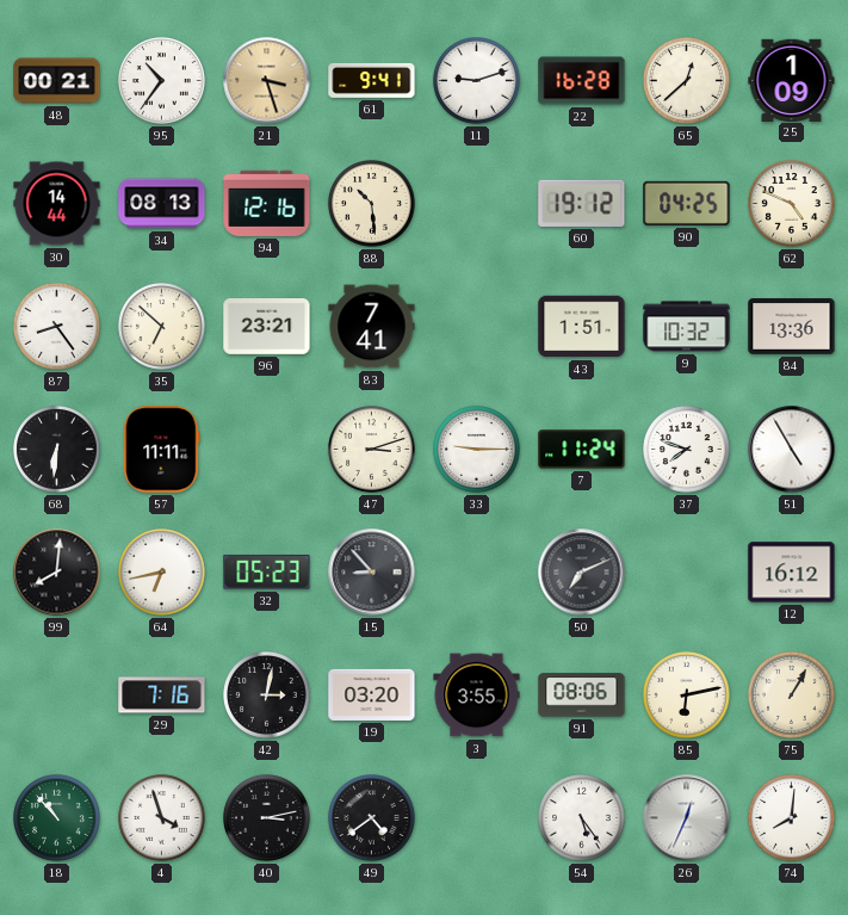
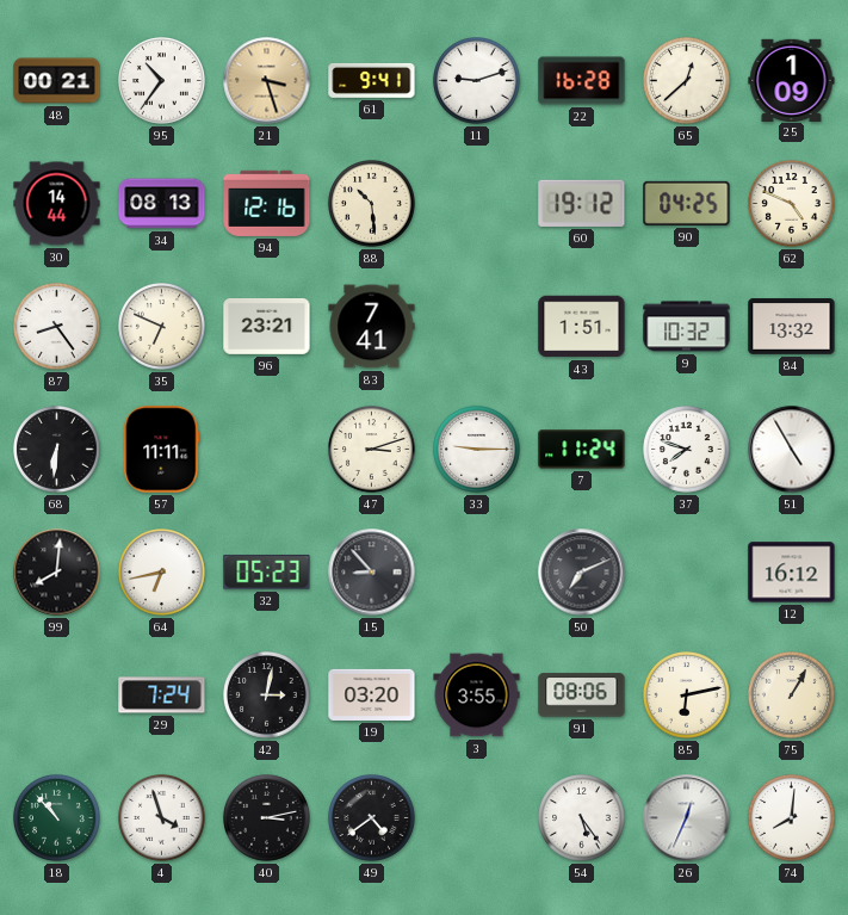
35: 6:52 -> 6:49 (162, 327)
84: 13:36 -> 13:32 (792, 327)
29: 7:16 -> 7:24 (162, 695)
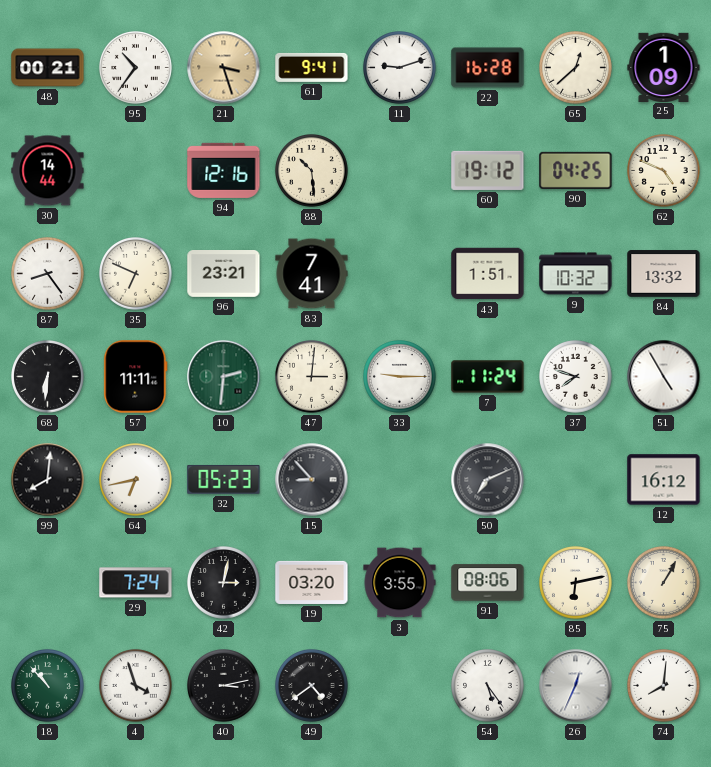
34: 08:13 -> none (162, 204)
10: none -> 2:31 (224, 377)
47: 3:12 -> 3:01 (312, 377)
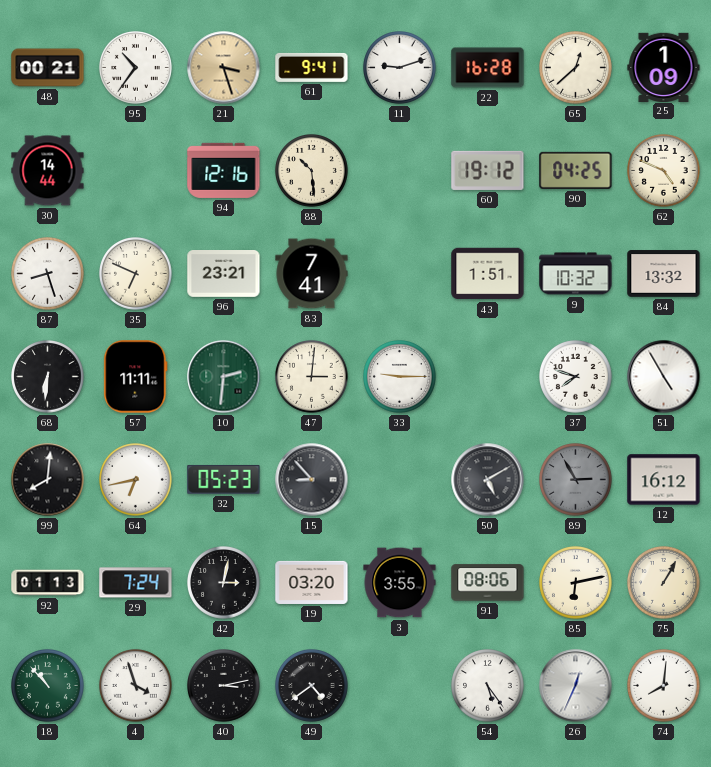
87: 8:24 -> 8:27 (48, 274)
7: 11:24 -> none (488, 377)
50: 7:11 -> 5:10 (488, 480)
89: none -> 2:55 (576, 480)
92: none -> 01:13 (48, 583)
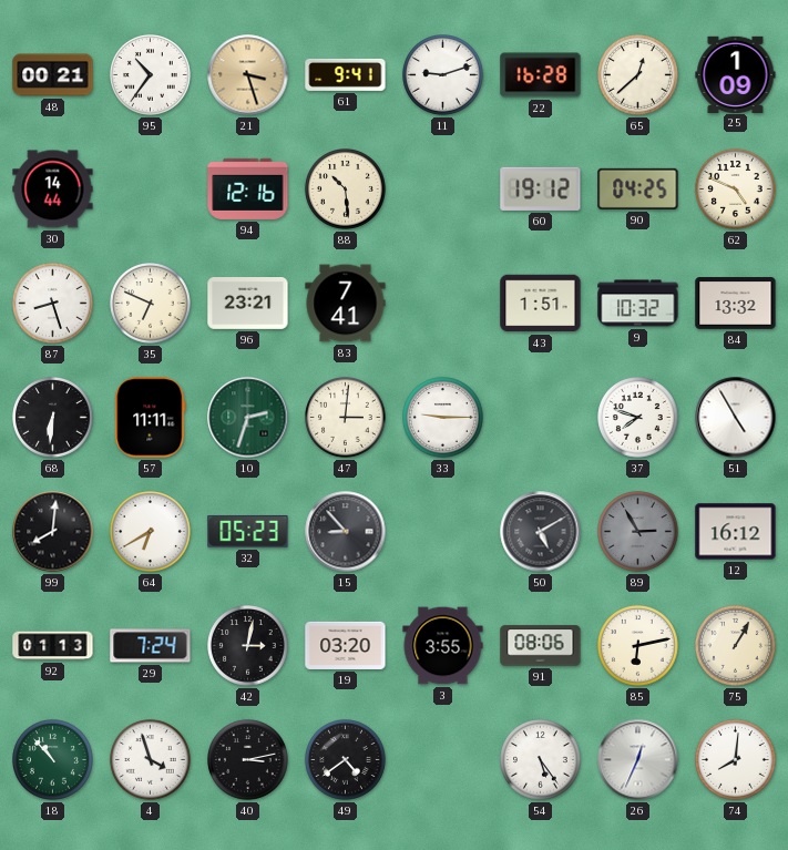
10: 2:31 -> 2:33 (248, 418)
64: 6:43 -> 6:40 (151, 532)
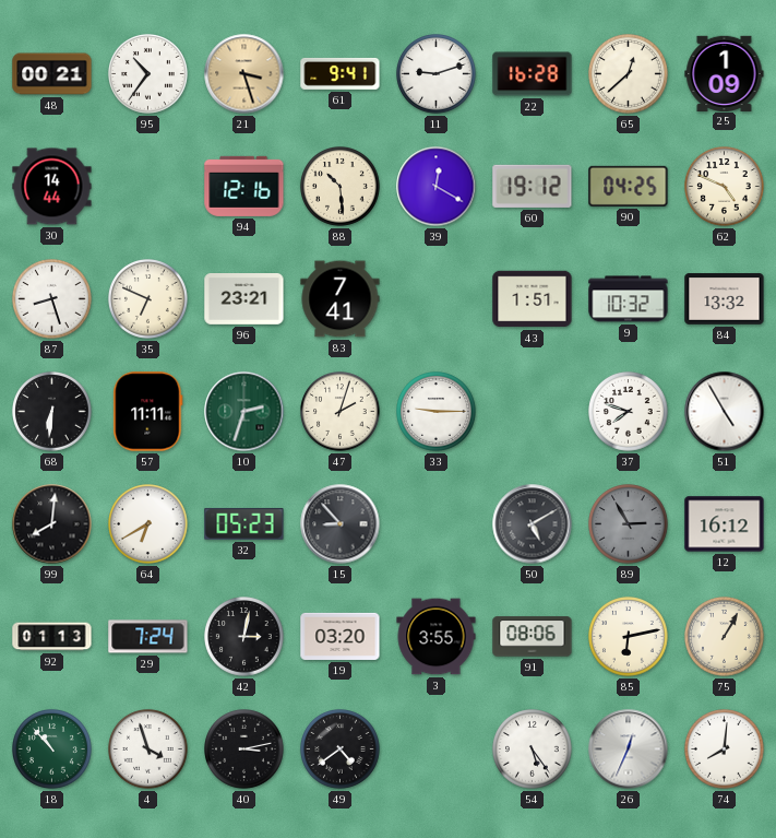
39: none -> 12:20 (437, 187)
47: 3:01 -> 2:03 (341, 412)
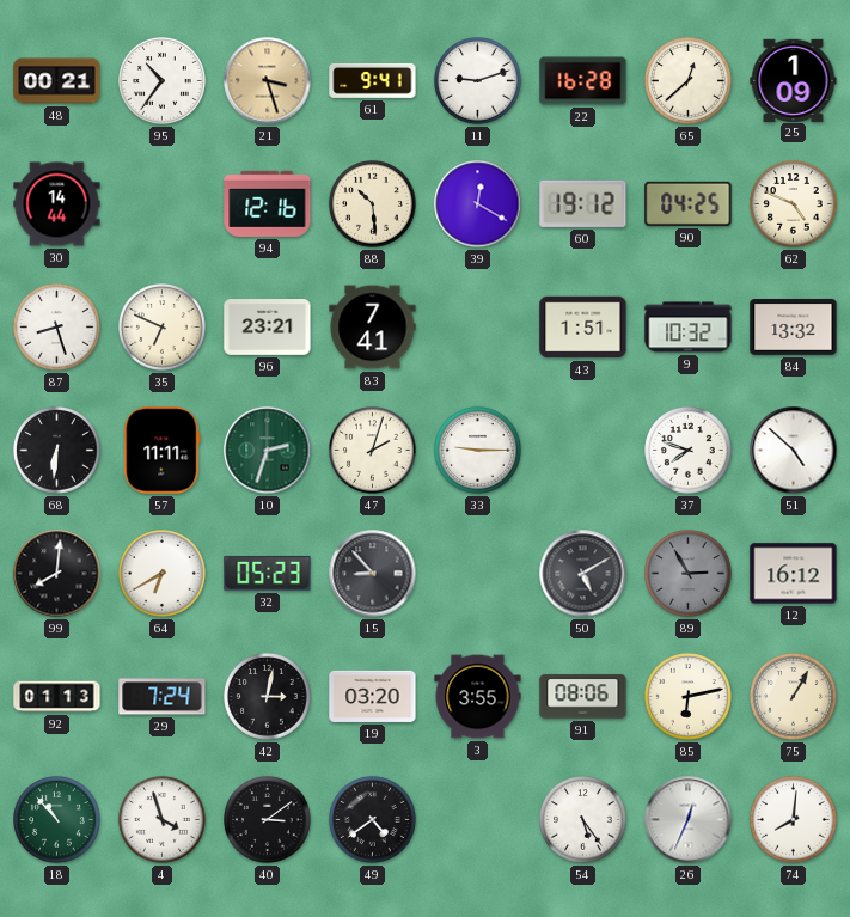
51: 4:55 -> 4:52 (794, 451)
40: 3:13 -> 3:09 (268, 820)
